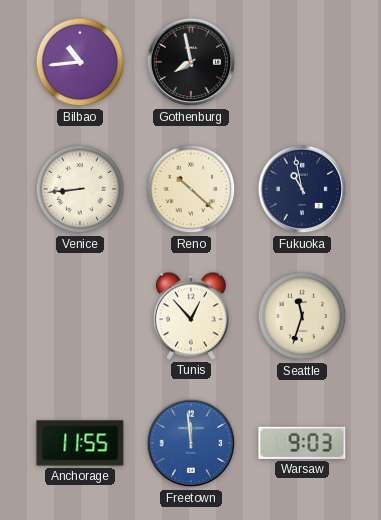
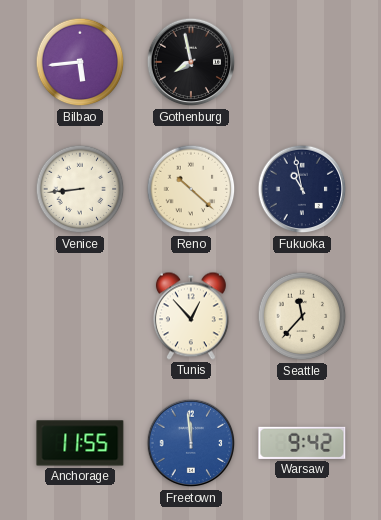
Bilbao: 10:44 -> 5:44 (80, 62)
Seattle: 11:33 -> 11:37 (302, 316)
Warsaw: 9:03 -> 9:42 (302, 443)
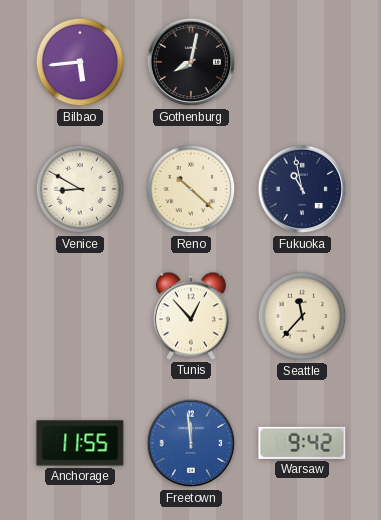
Gothenburg: 7:58 -> 8:02 (191, 62)
Venice: 8:44 -> 8:50 (80, 189)
